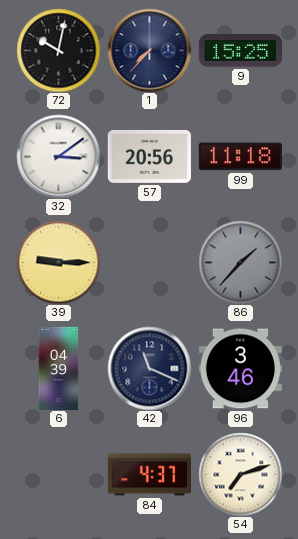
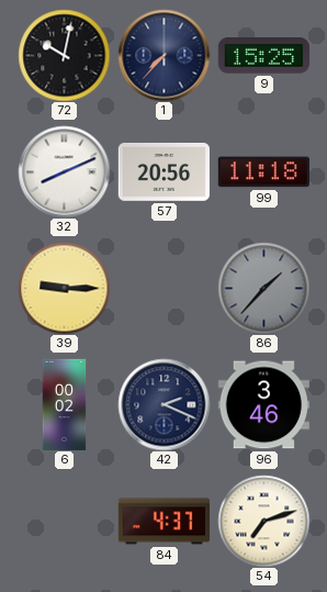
32: 3:09 -> 8:11 (64, 171)
6: 04:39 -> 00:02 (65, 404)
42: 11:19 -> 2:19 (163, 404)
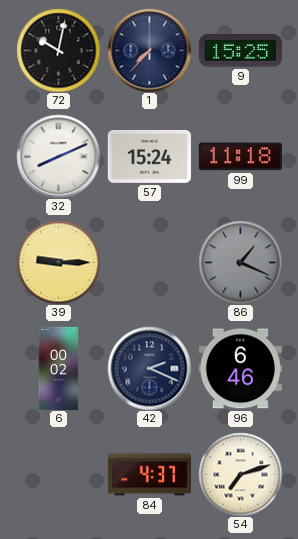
57: 20:56 -> 15:24 (149, 156)
86: 1:37 -> 1:19 (240, 262)
96: 3:46 -> 6:46 (240, 369)
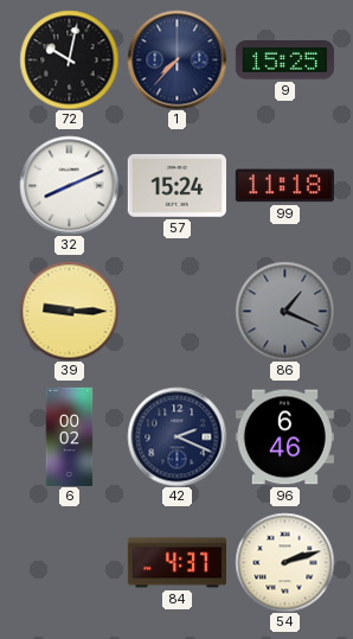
54: 7:12 -> 2:12 (284, 562)
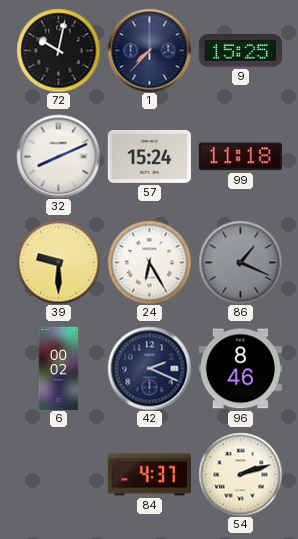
39: 9:15 -> 9:30 (58, 262)
24: none -> 6:25 (149, 262)
96: 6:46 -> 8:46 (240, 369)
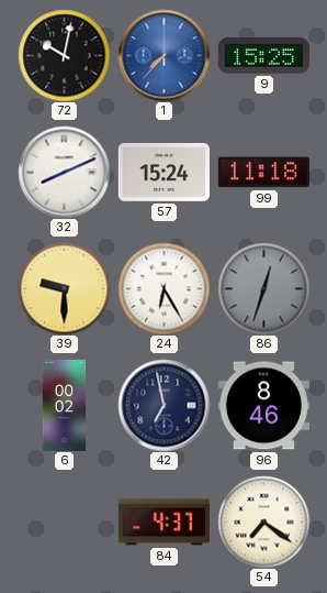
1 dial: navy -> blue (163, 55)
86: 1:19 -> 12:33 (263, 288)
42: 2:19 -> 6:58 (163, 405)
54: 2:12 -> 7:21 (263, 521)
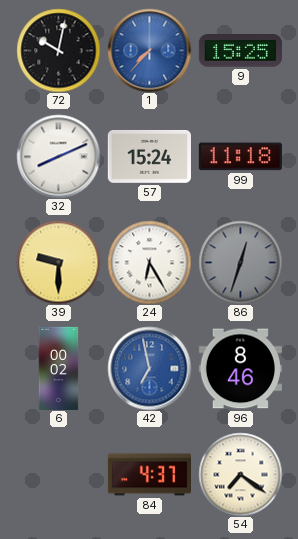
42 dial: navy -> blue (149, 368)
